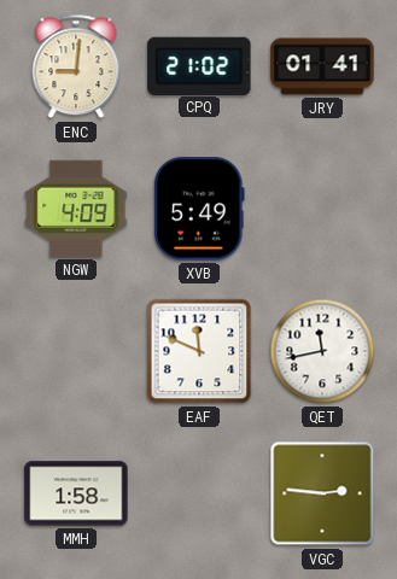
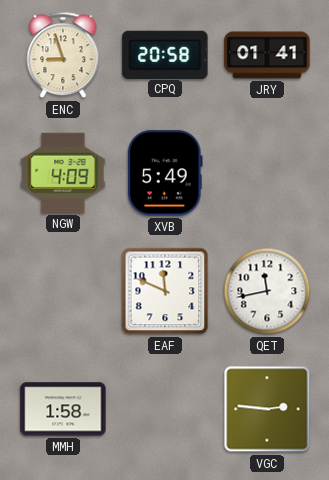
ENC: 9:01 -> 8:57 (63, 55)
CPQ: 21:02 -> 20:58 (165, 54)
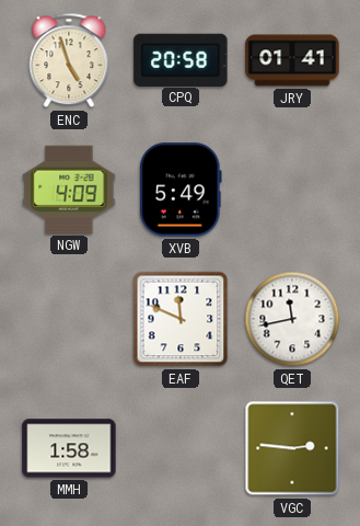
ENC: 8:57 -> 4:57 (69, 60)
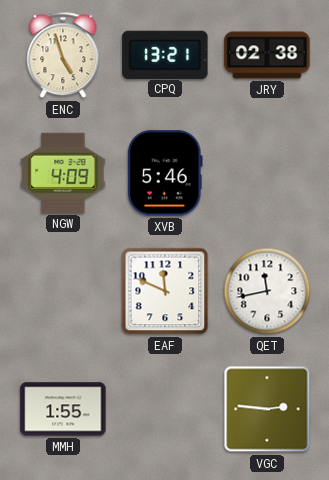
CPQ: 20:58 -> 13:21 (165, 54)
JRY: 01:41 -> 02:38 (267, 55)
XVB: 5:49 -> 5:46 (165, 173)
MMH: 1:58 -> 1:55 (63, 409)
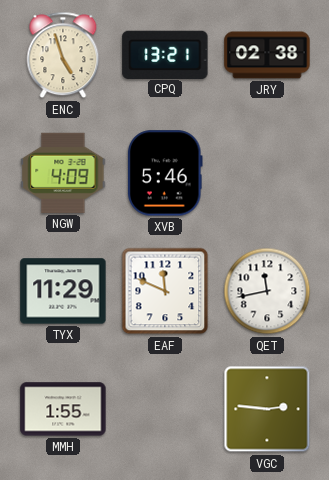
TYX: none -> 11:29 (63, 291)
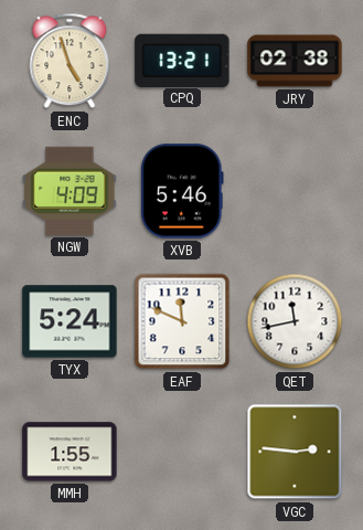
TYX: 11:29 -> 5:24 (70, 321)
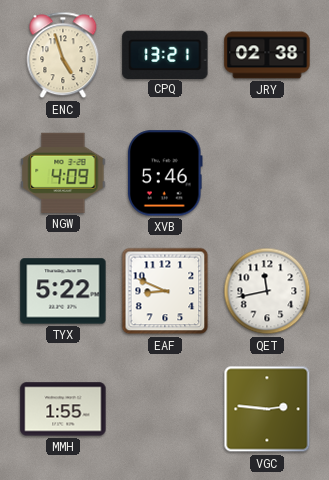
TYX: 5:24 -> 5:22 (63, 291)
EAF: 11:49 -> 8:49 (165, 291)
